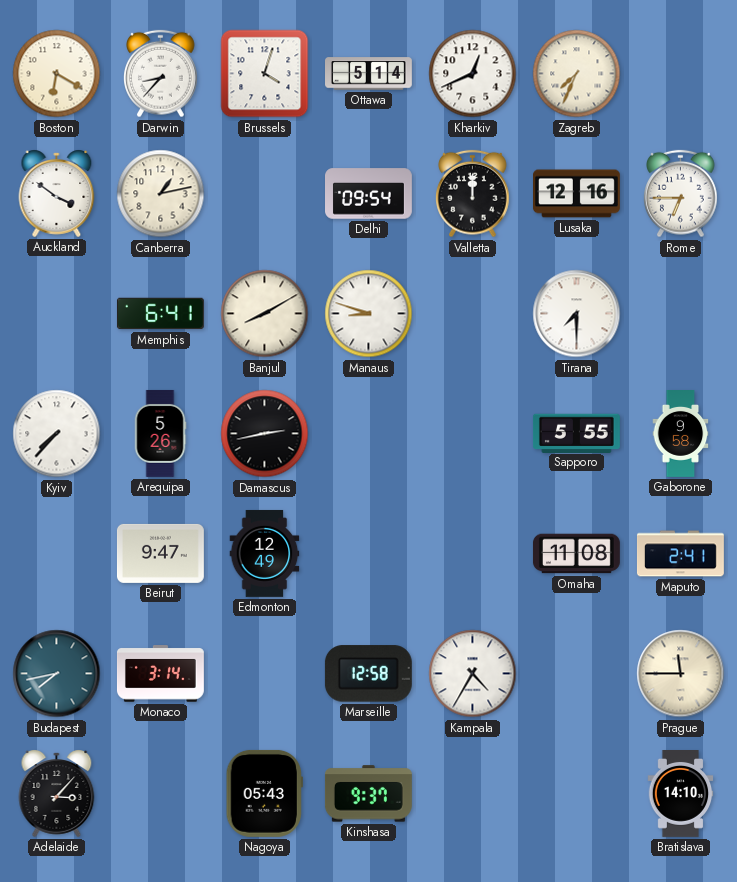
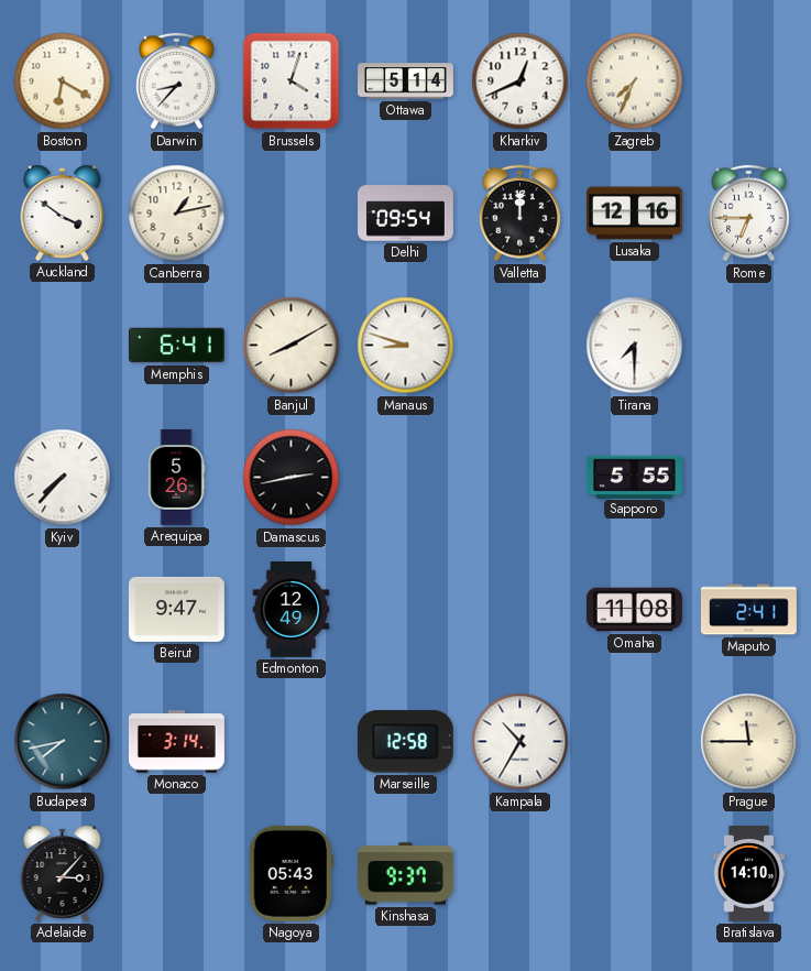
Gaborone: 9:58 -> none (681, 434)
Kampala: 4:35 -> 10:35 (520, 742)
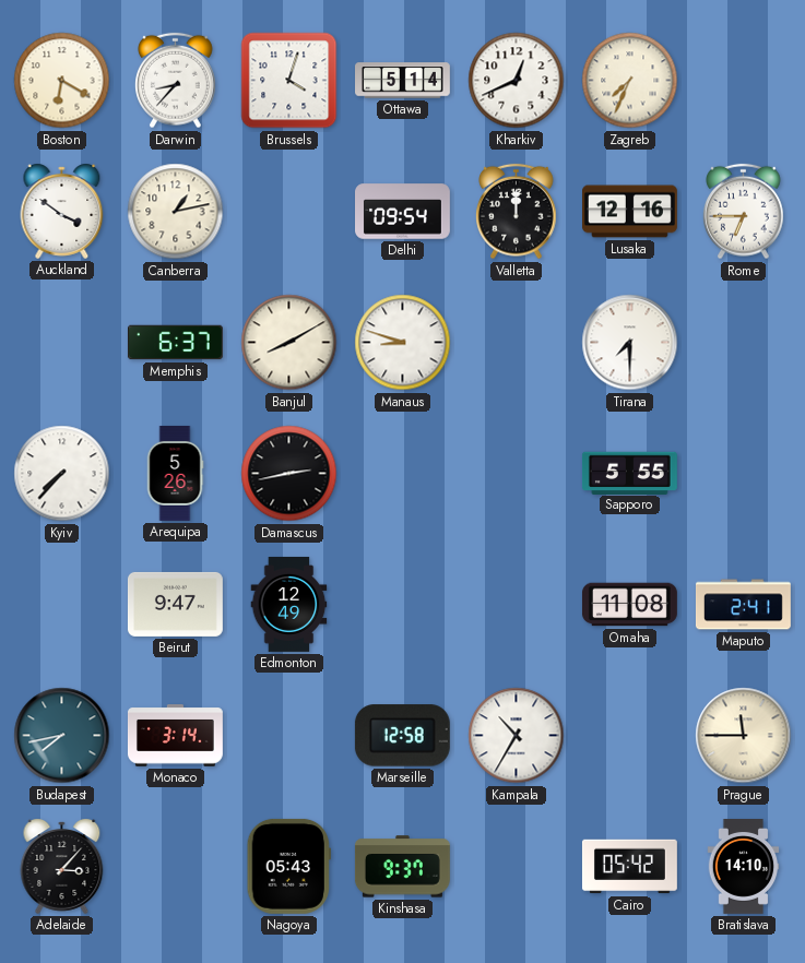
Memphis: 6:41 -> 6:37 (175, 343)
Cairo: none -> 05:42 (629, 867)
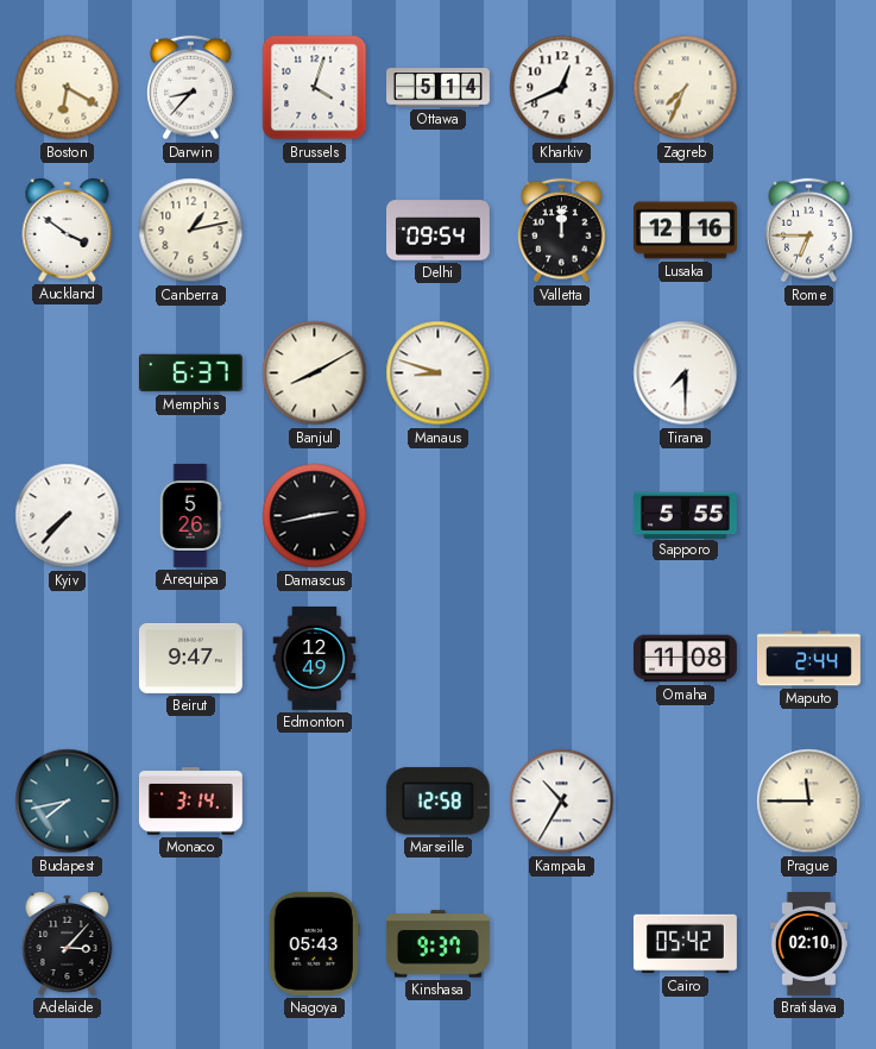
Maputo: 2:41 -> 2:44 (808, 659)
Bratislava: 14:10 -> 02:10 (809, 944)
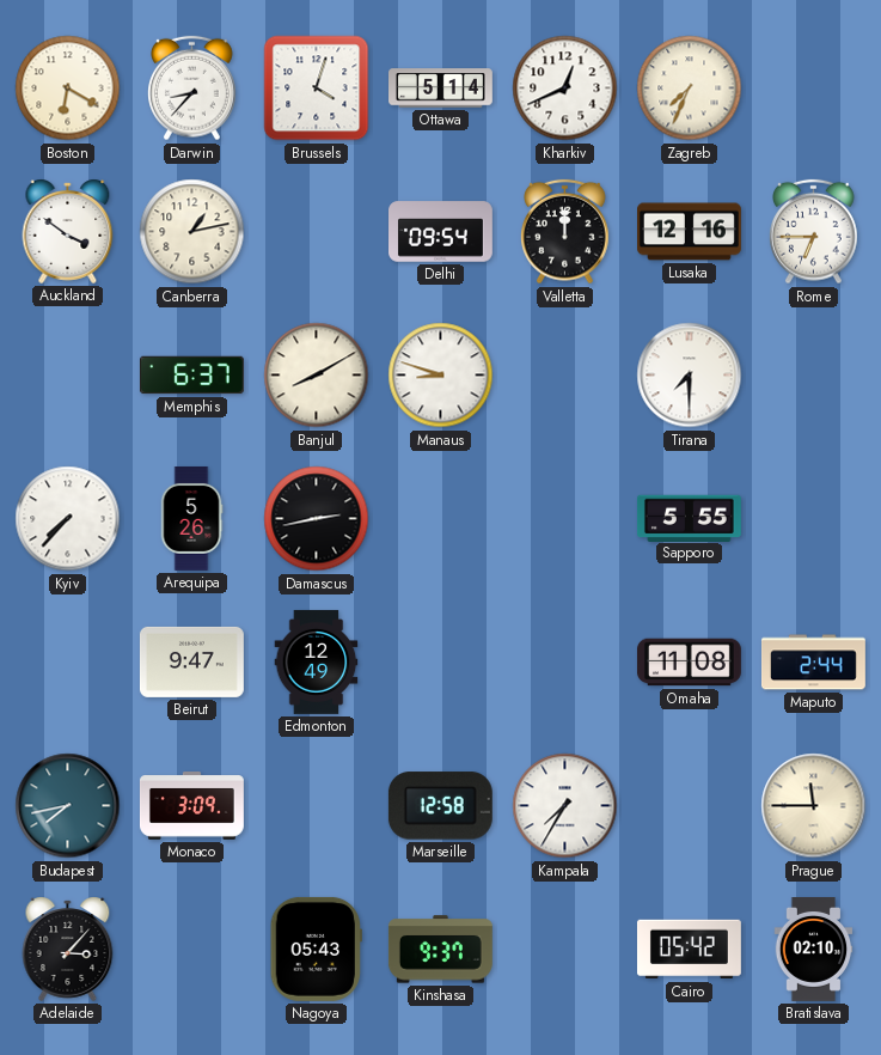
Monaco: 3:14 -> 3:09 (191, 806)
Kampala: 10:35 -> 7:35 (565, 806)
